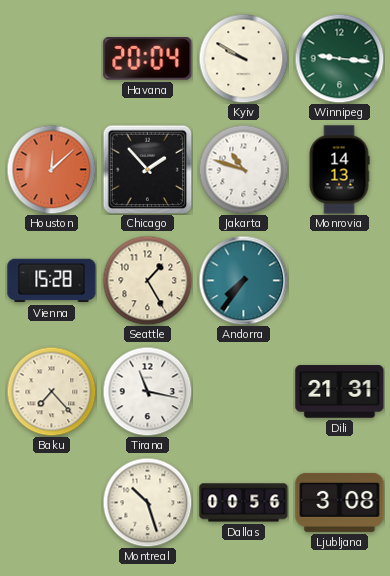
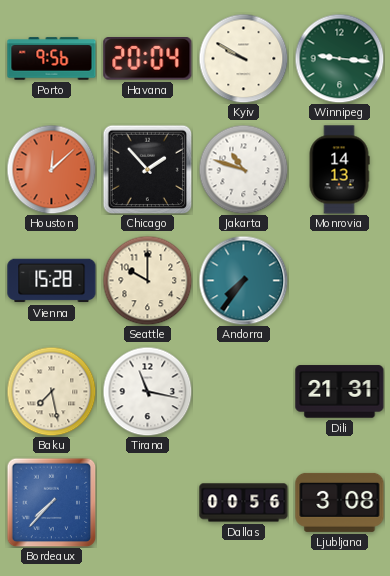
Porto: none -> 9:56 (52, 59)
Seattle: 1:25 -> 10:00 (147, 280)
Baku: 7:23 -> 7:28 (51, 391)
Bordeaux: none -> 7:37 (51, 502)
Montreal: 10:27 -> none (147, 502)
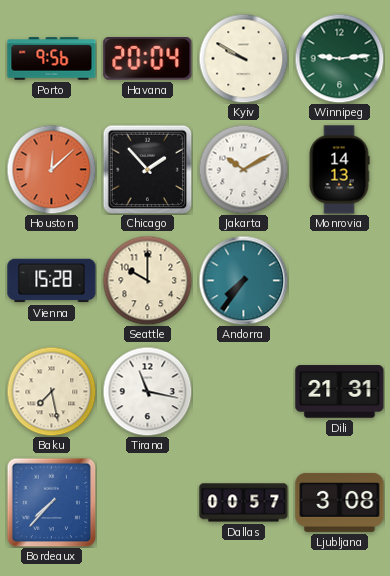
Winnipeg: 9:16 -> 9:14 (339, 58)
Jakarta: 10:48 -> 10:10 (243, 169)
Dallas: 00:56 -> 00:57 (244, 503)
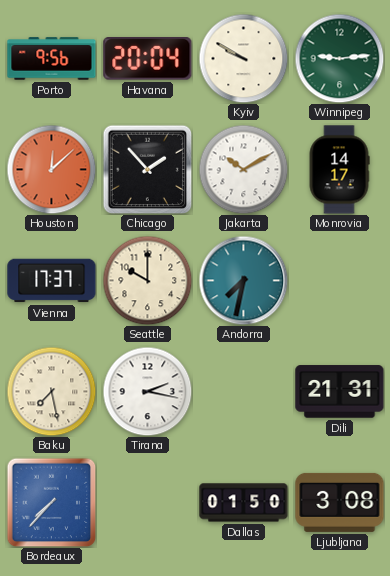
Monrovia: 14:13 -> 14:17 (339, 170)
Vienna: 15:28 -> 17:37 (52, 281)
Andorra: 7:36 -> 7:32 (243, 280)
Tirana: 11:17 -> 2:17 (147, 391)
Dallas: 00:57 -> 01:50 (244, 503)
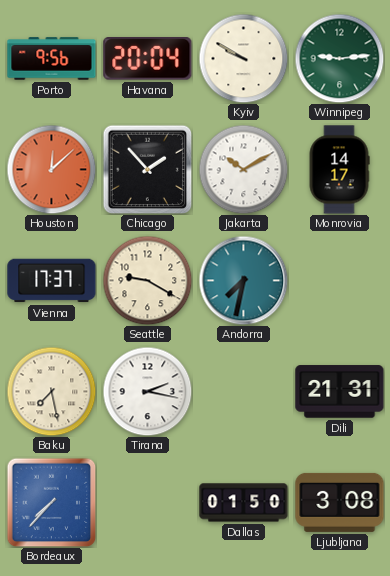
Seattle: 10:00 -> 9:20 (147, 280)
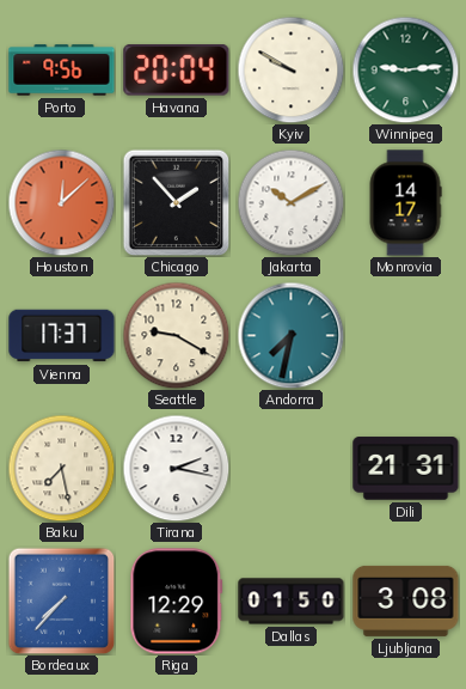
Riga: none -> 12:29 (177, 602)
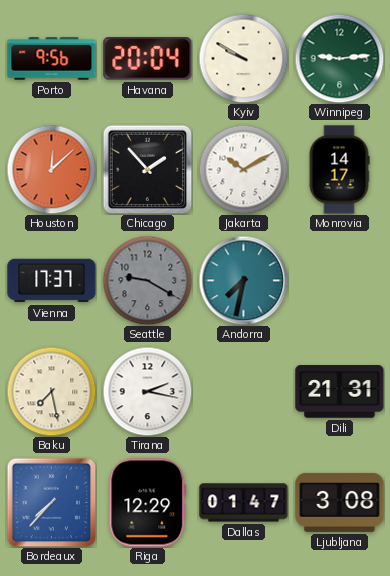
Seattle dial: cream -> grey (147, 280)
Dallas: 01:50 -> 01:47 (244, 503)
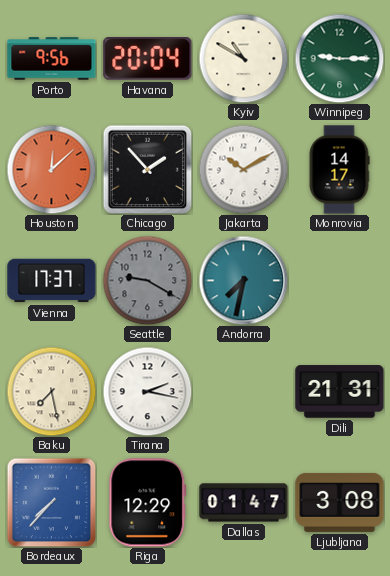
Kyiv: 9:50 -> 10:50 (243, 58)
Winnipeg: 9:14 -> 9:15 (339, 58)
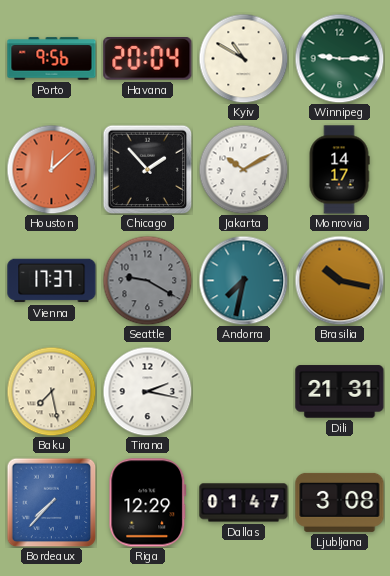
Brasilia: none -> 10:17 (339, 280)
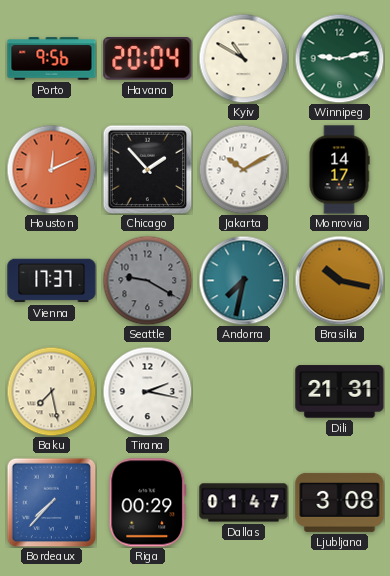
Winnipeg: 9:15 -> 9:13 (339, 58)
Houston: 12:08 -> 12:11 (51, 169)
Riga: 12:29 -> 00:29 (148, 503)
